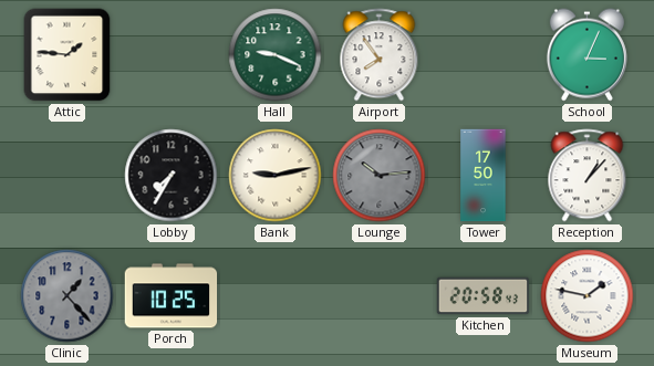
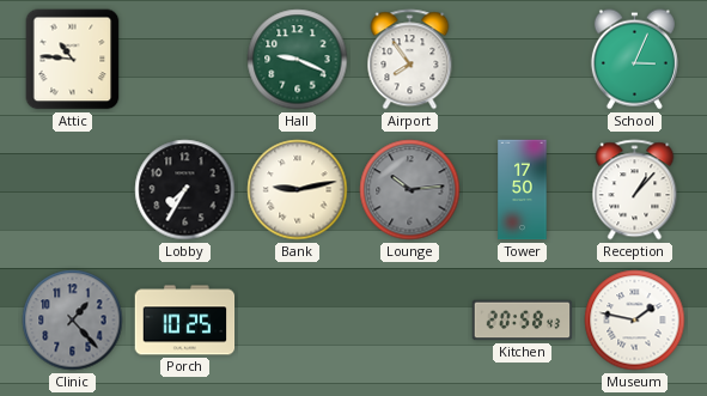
Attic: 1:46 -> 10:46 (73, 60)
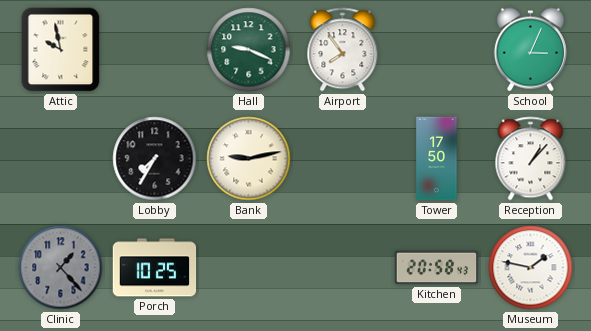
Attic: 10:46 -> 9:58 (61, 50)
Lounge: 10:14 -> none (410, 190)
